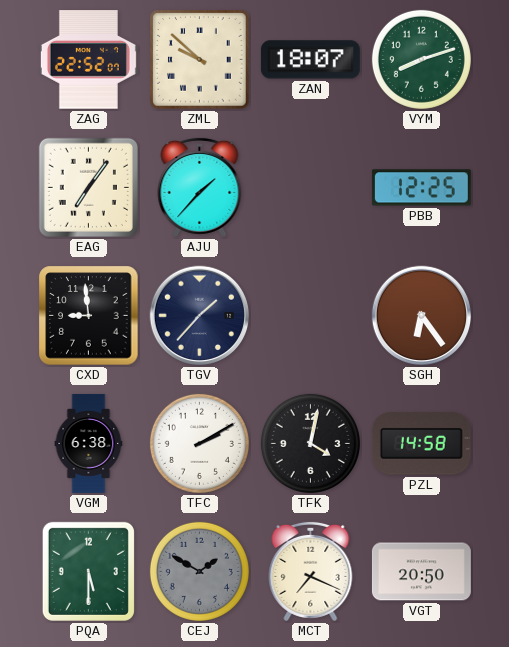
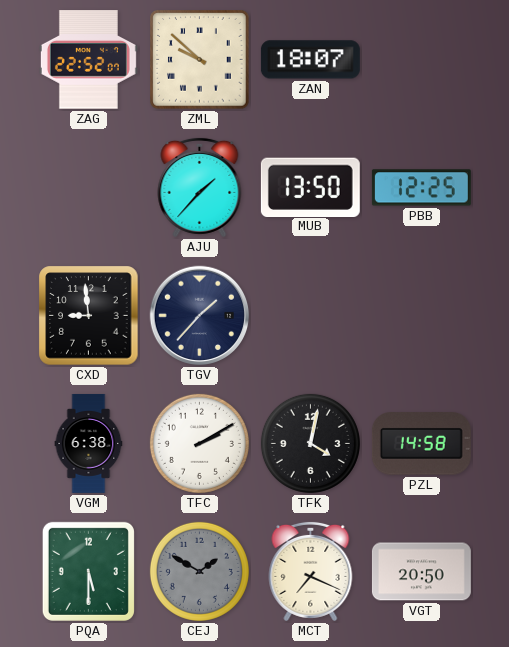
VYM: 8:12 -> none (421, 59)
EAG: 7:06 -> none (88, 187)
MUB: none -> 13:50 (310, 187)
SGH: 6:24 -> none (422, 316)
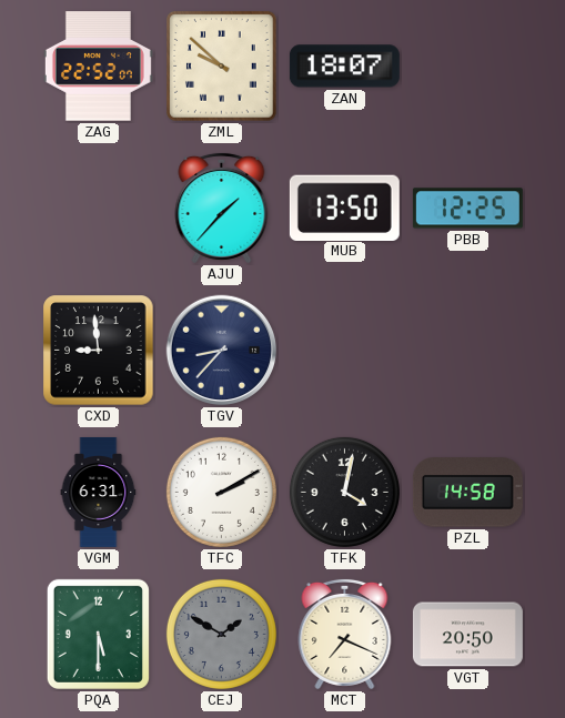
TGV: 1:37 -> 8:37 (222, 351)
VGM: 6:38 -> 6:31 (99, 492)
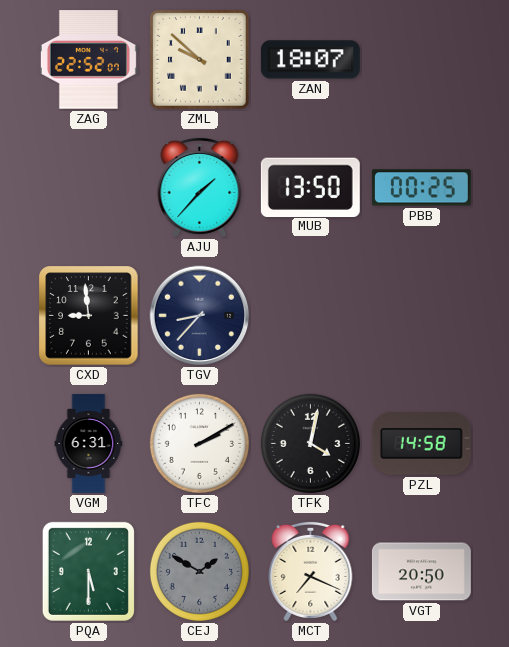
PBB: 12:25 -> 00:25 (421, 188)
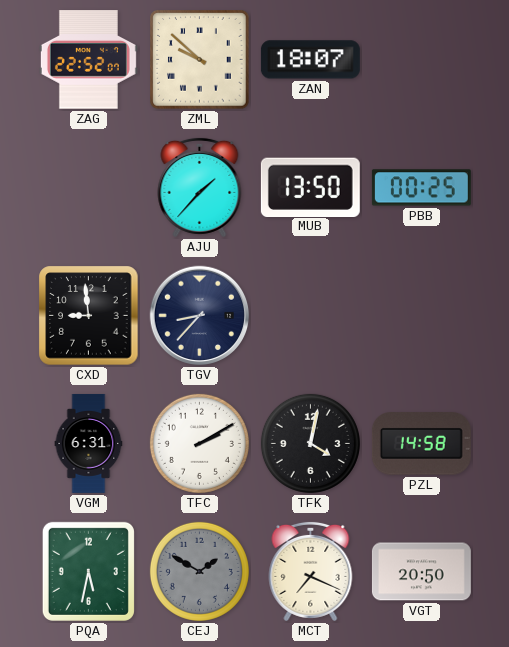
PQA: 5:30 -> 5:32 (88, 571)
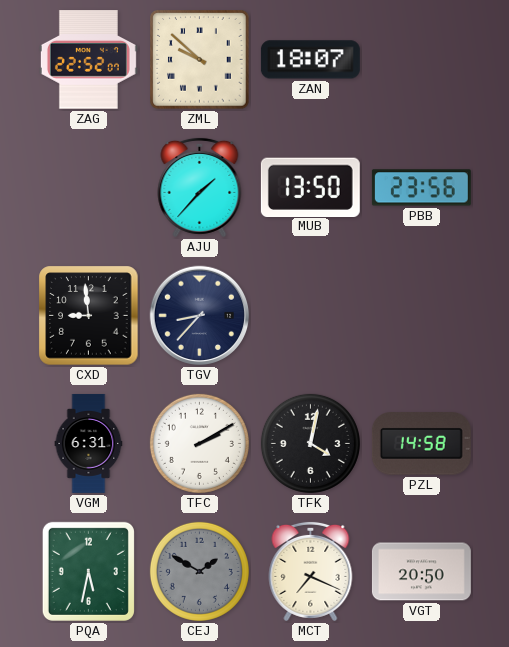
PBB: 00:25 -> 23:56 (421, 188)
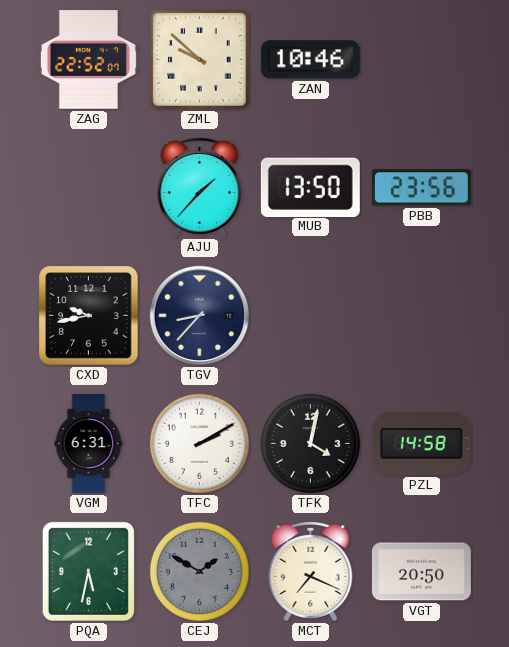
ZAN: 18:07 -> 10:46 (310, 60)
CXD: 8:59 -> 9:43 (89, 316)
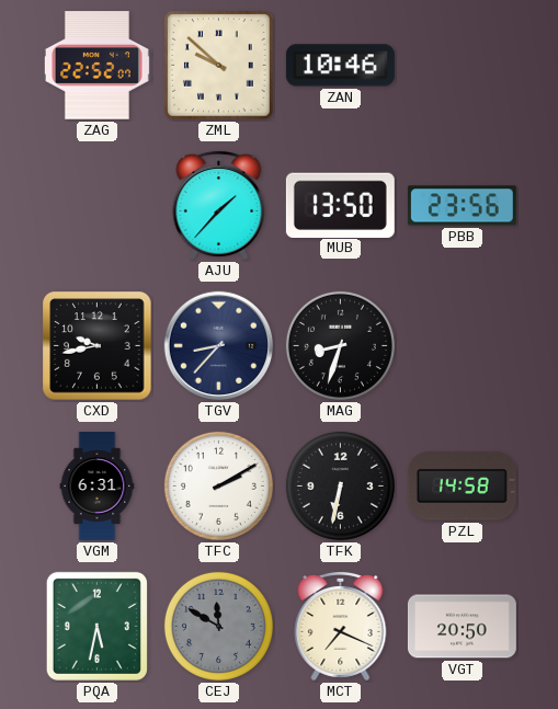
MAG: none -> 8:33 (340, 345)
TFK: 4:02 -> 6:32 (340, 485)
CEJ: 1:50 -> 11:50 (218, 626)
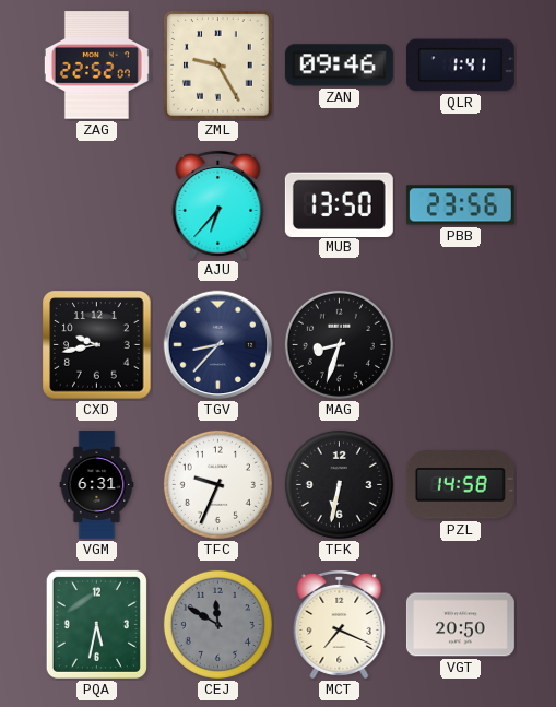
ZML: 9:52 -> 9:25 (218, 66)
ZAN: 10:46 -> 09:46 (339, 66)
QLR: none -> 1:41 (460, 66)
AJU: 1:37 -> 6:37 (218, 204)
TFC: 2:10 -> 9:34 (217, 484)
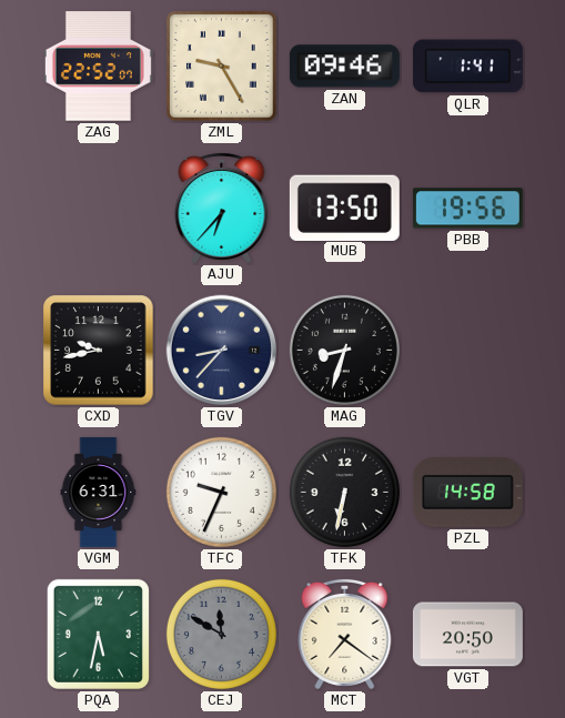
PBB: 23:56 -> 19:56 (467, 209)
MCT: 7:19 -> 7:21 (345, 634)
